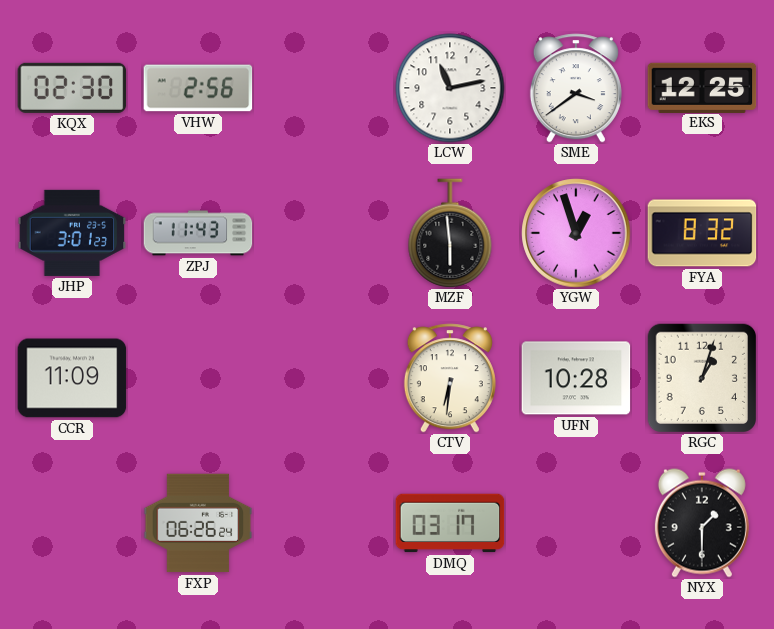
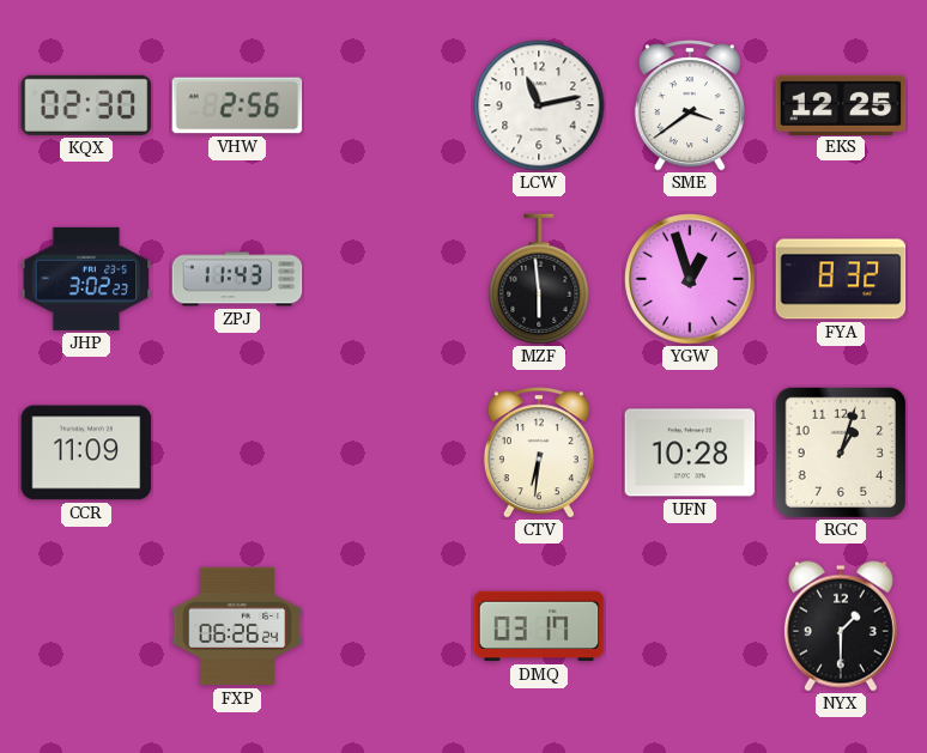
JHP: 3:01 -> 3:02 (86, 279)
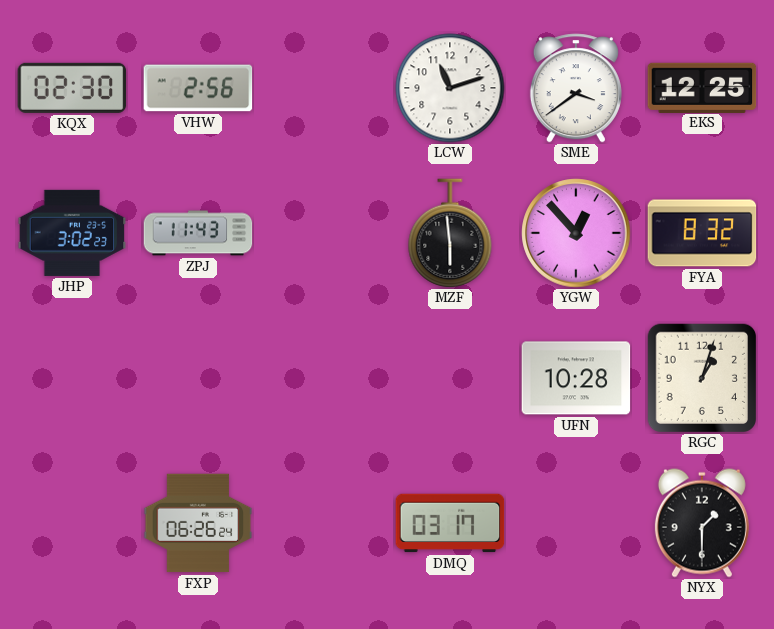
LCW: 11:13 -> 11:12 (450, 88)
YGW: 12:57 -> 12:53 (576, 233)
CCR: 11:09 -> none (86, 453)
CTV: 6:31 -> none (539, 453)
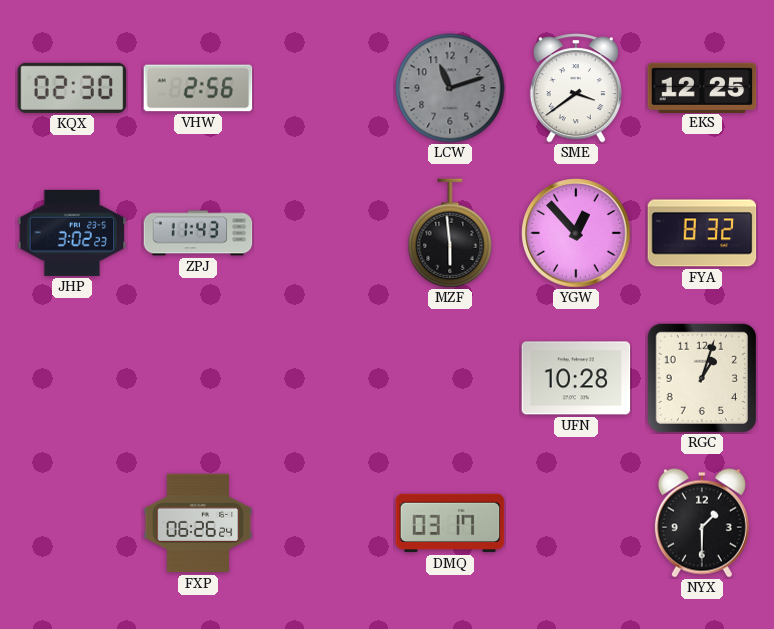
LCW dial: white -> grey (450, 88)
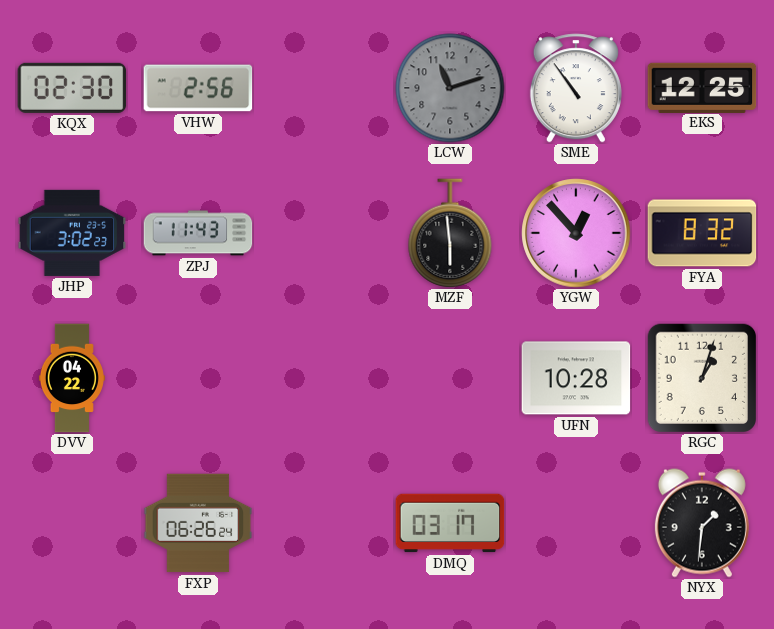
SME: 3:39 -> 10:54 (576, 88)
DVV: none -> 04:22 (72, 378)
NYX: 1:30 -> 1:31 (702, 523)
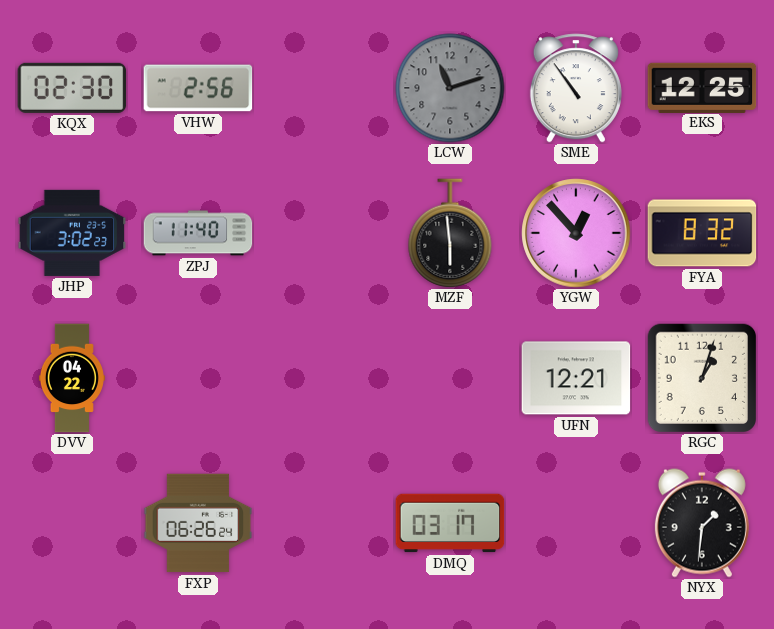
ZPJ: 11:43 -> 11:40 (198, 233)
UFN: 10:28 -> 12:21 (576, 378)
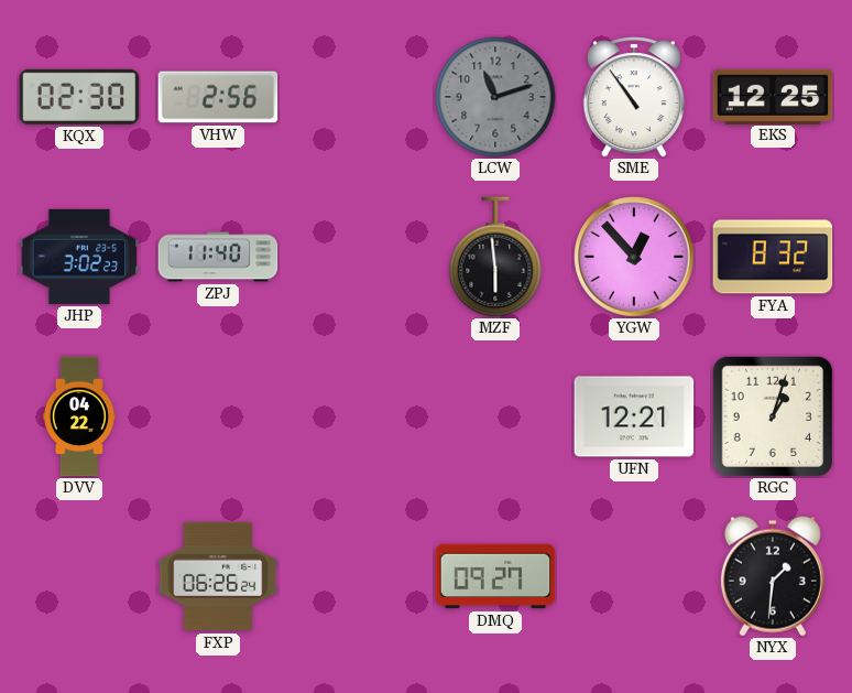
DMQ: 03:17 -> 09:27 (495, 576)
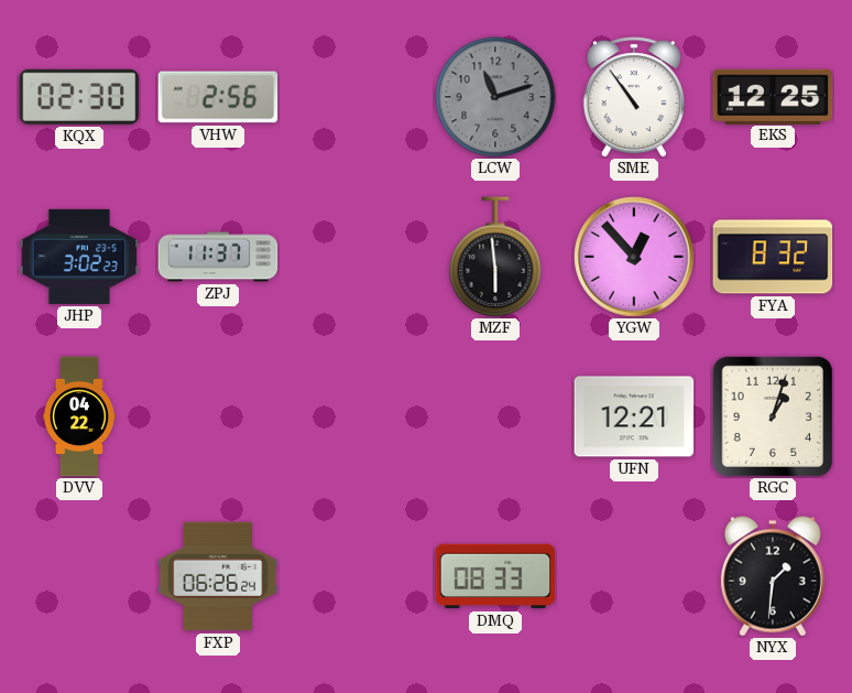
ZPJ: 11:40 -> 11:37 (218, 257)
DMQ: 09:27 -> 08:33 (495, 576)
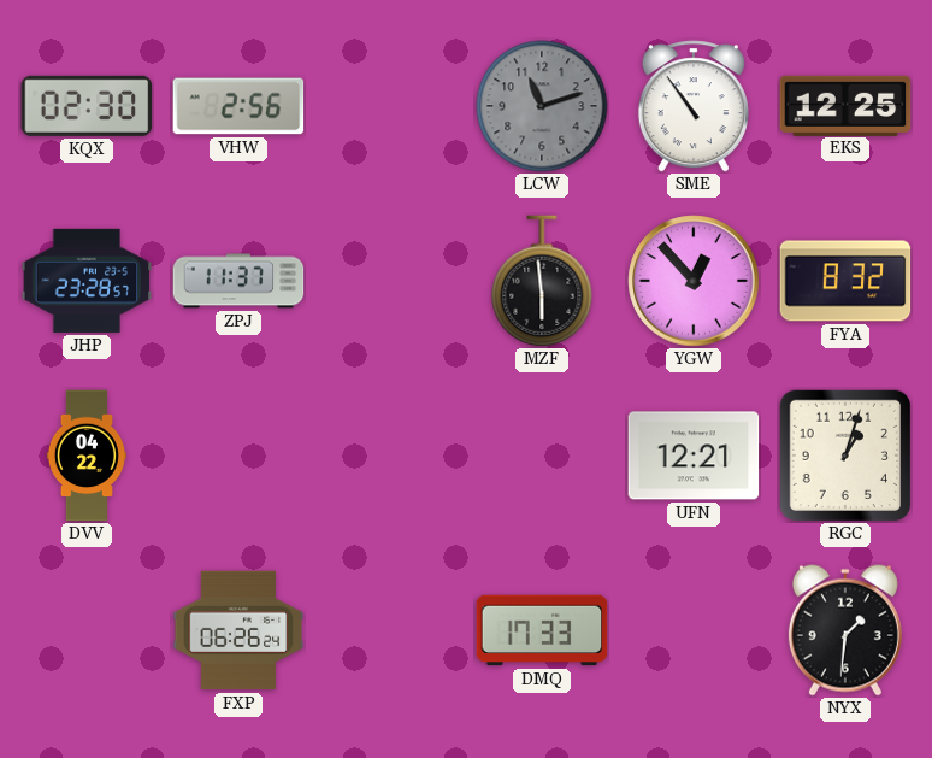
JHP: 3:02 -> 23:28 (87, 281)
DMQ: 08:33 -> 17:33 (542, 630)
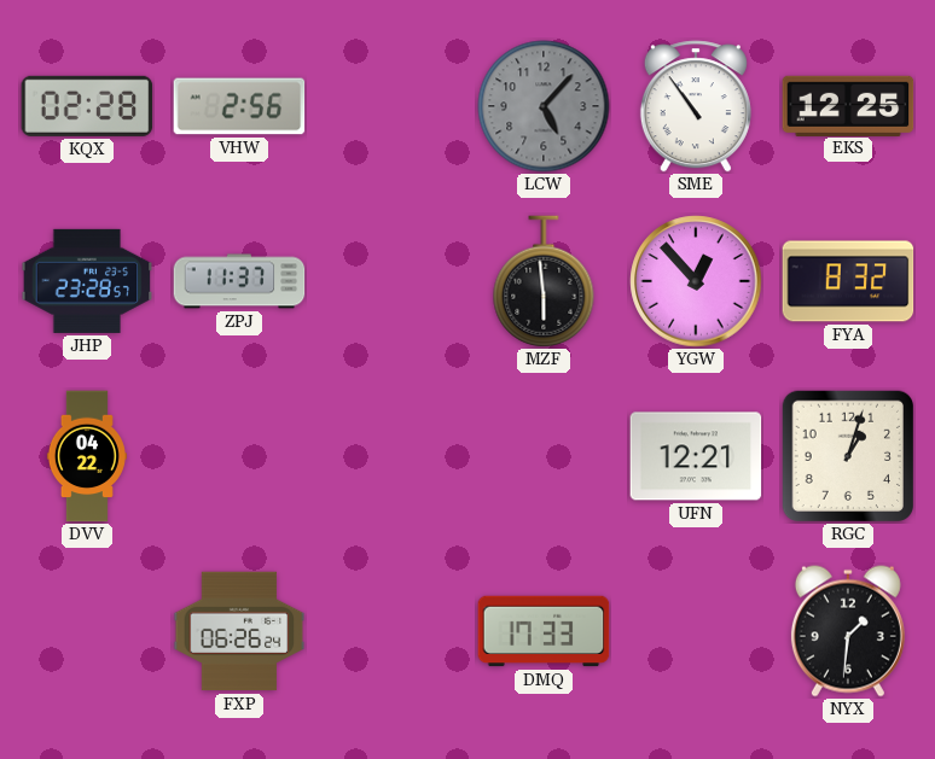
KQX: 02:30 -> 02:28 (87, 106)
LCW: 11:12 -> 5:07 (544, 106)
